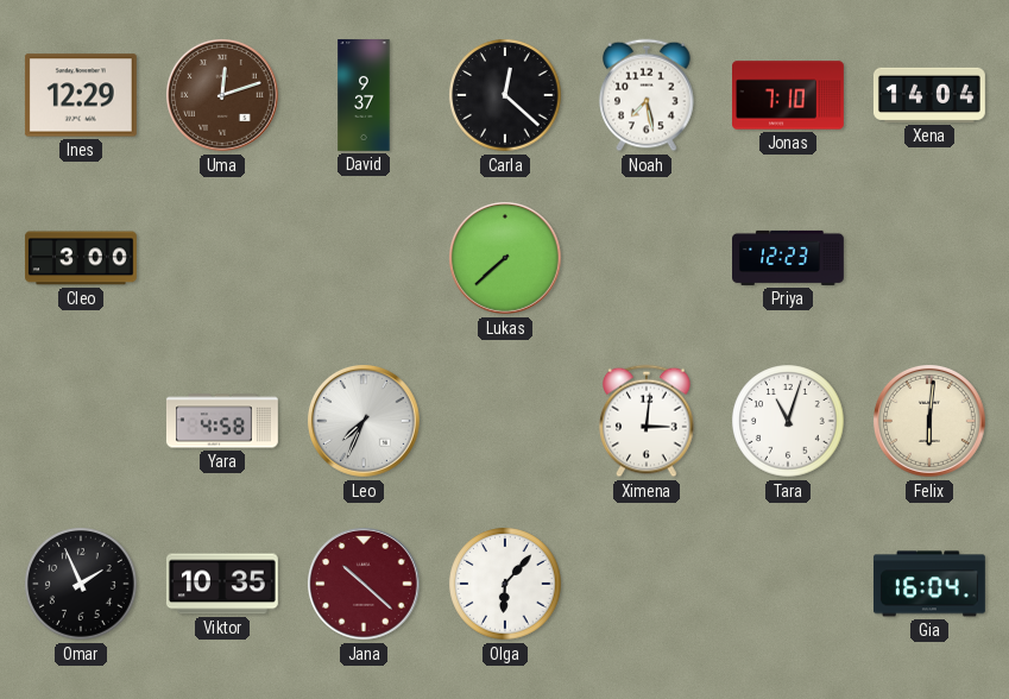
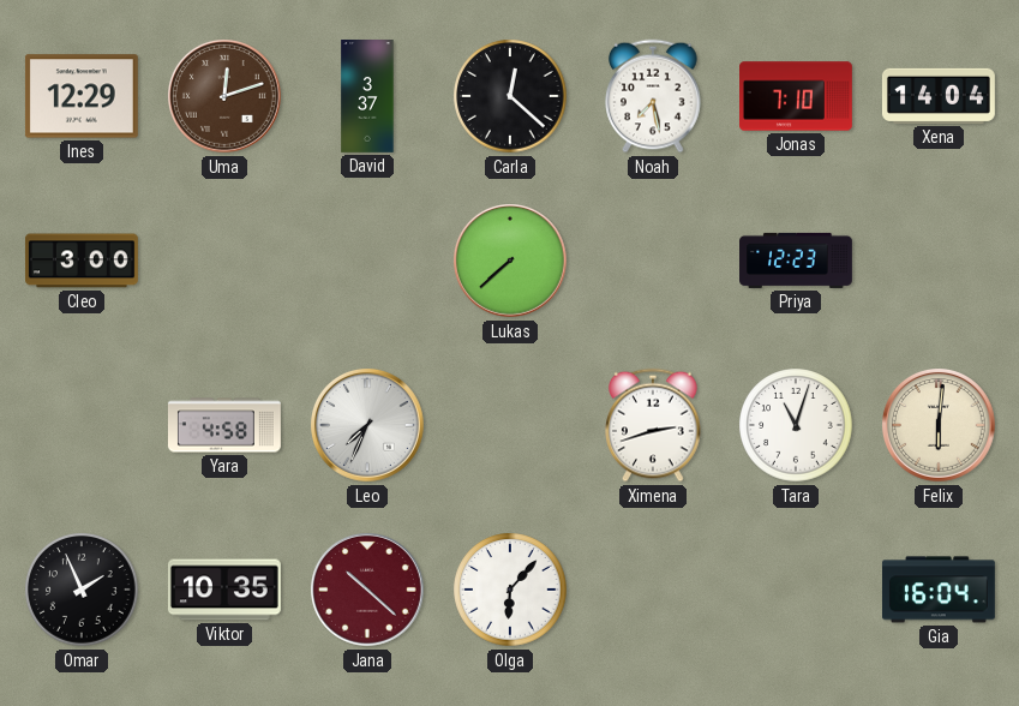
David: 9:37 -> 3:37 (367, 97)
Ximena: 3:01 -> 2:42 (653, 425)
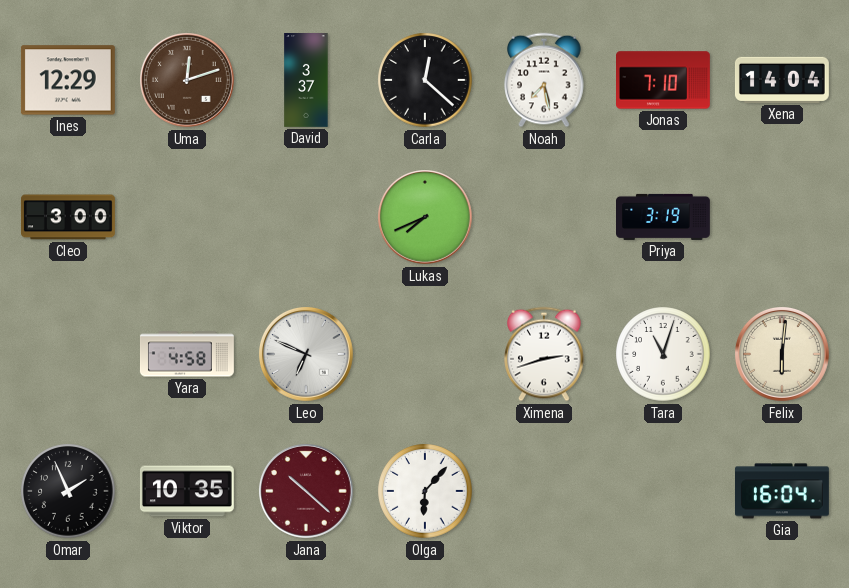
Lukas: 7:38 -> 7:41 (426, 218)
Priya: 12:23 -> 3:19 (664, 217)
Leo: 7:34 -> 6:49 (307, 355)
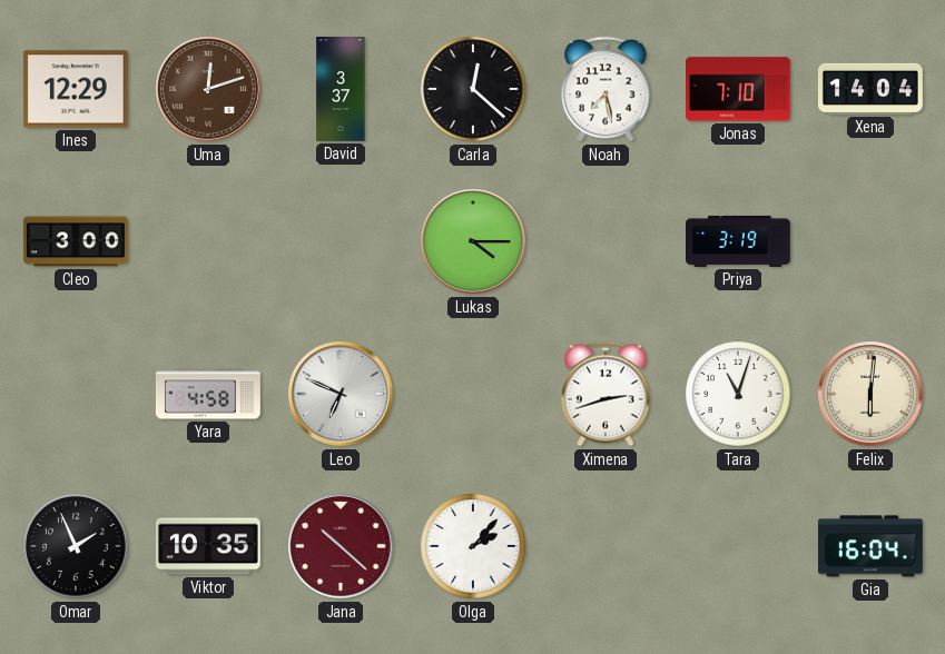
Lukas: 7:41 -> 4:15 (474, 242)
Olga: 6:07 -> 2:07 (473, 546)
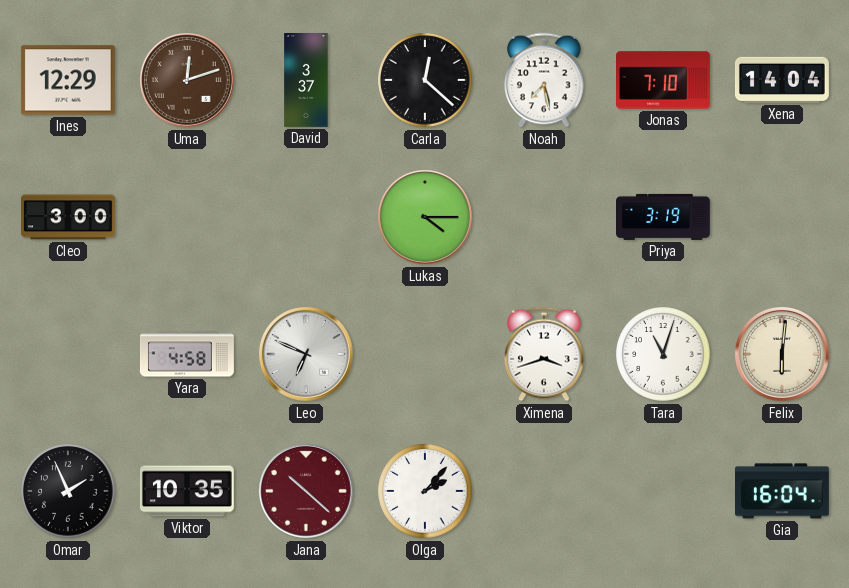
Ximena: 2:42 -> 3:42 (544, 354)
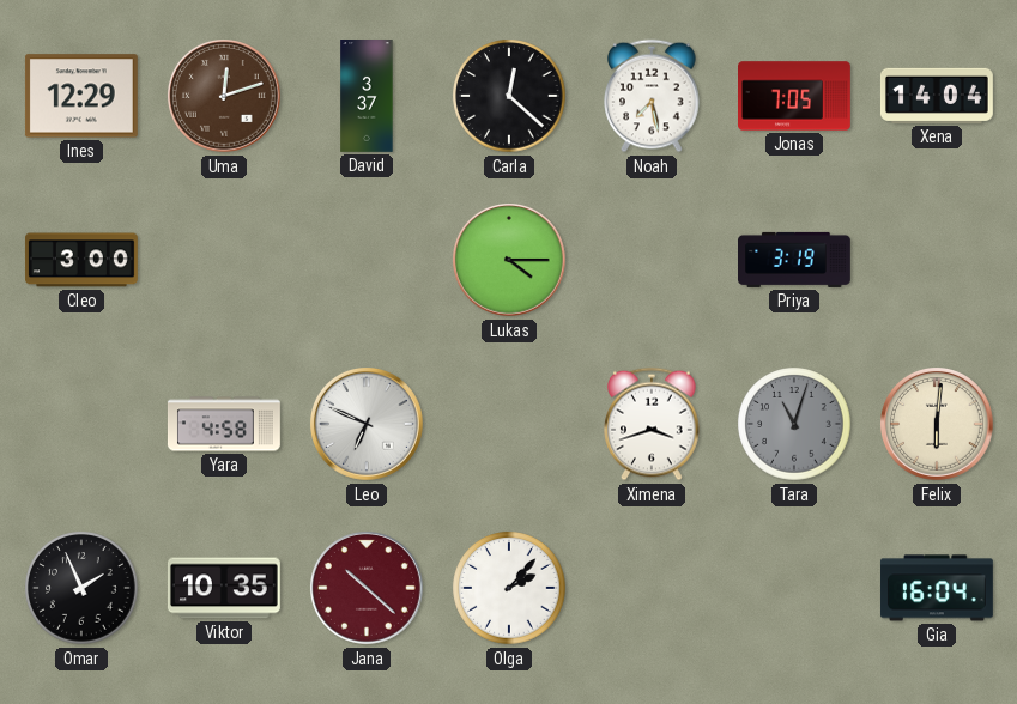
Jonas: 7:10 -> 7:05 (795, 96)
Tara dial: white -> grey (794, 424)
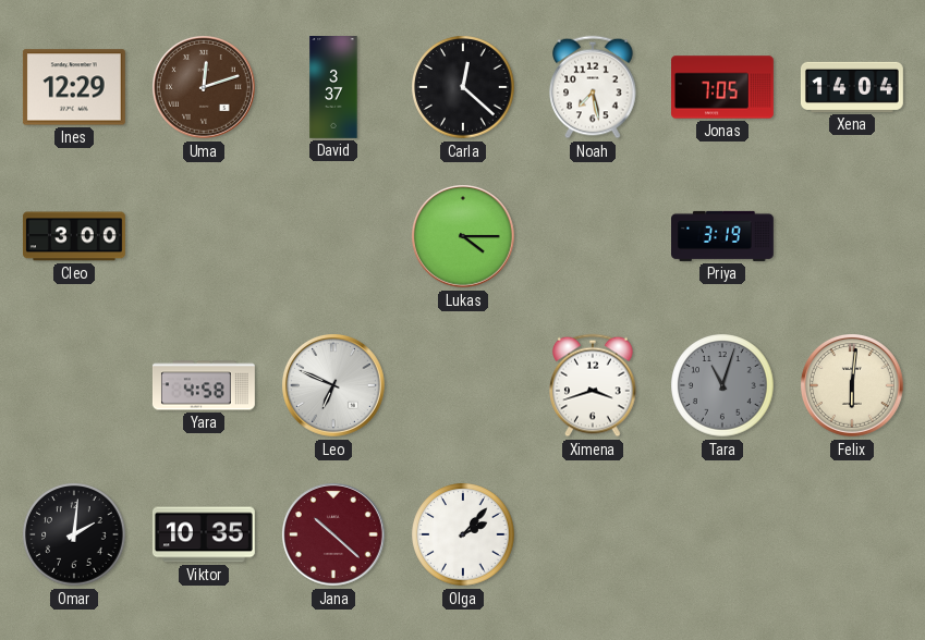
Omar: 1:56 -> 2:01 (74, 534)
Gia: 16:04 -> none (937, 588)
